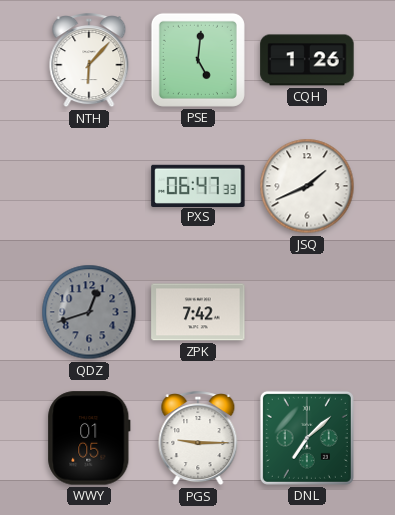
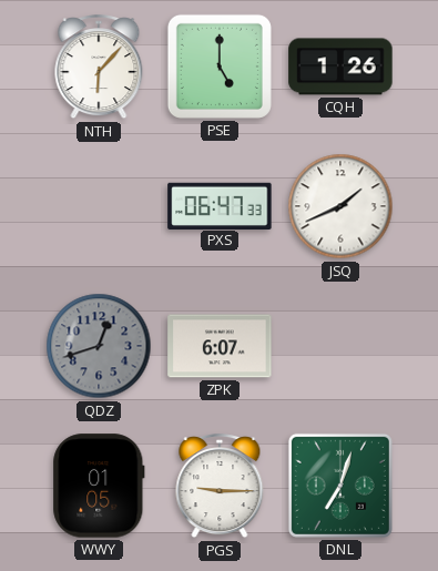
PSE: 5:01 -> 5:00 (220, 67)
ZPK: 7:42 -> 6:07 (220, 346)
DNL: 7:08 -> 7:03 (340, 486)
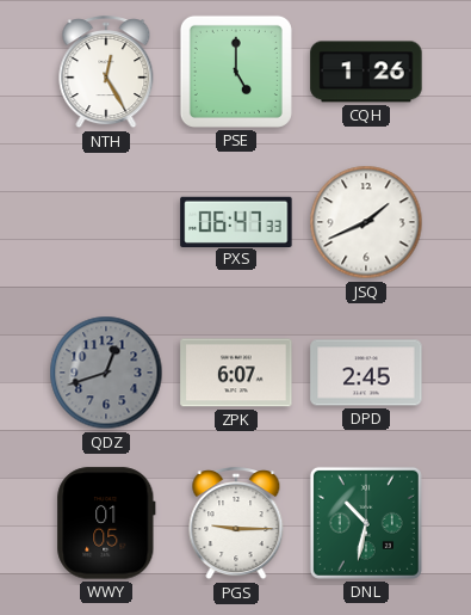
NTH: 6:07 -> 12:25 (106, 73)
DPD: none -> 2:45 (366, 373)
DNL: 7:03 -> 10:32 (366, 523)
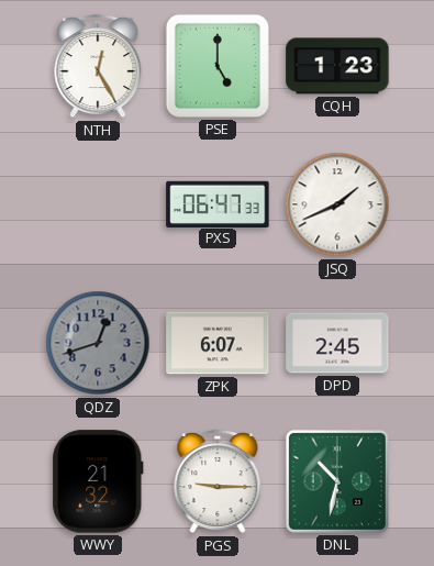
CQH: 1:26 -> 1:23 (337, 66)
WWY: 01:05 -> 21:32 (98, 481)
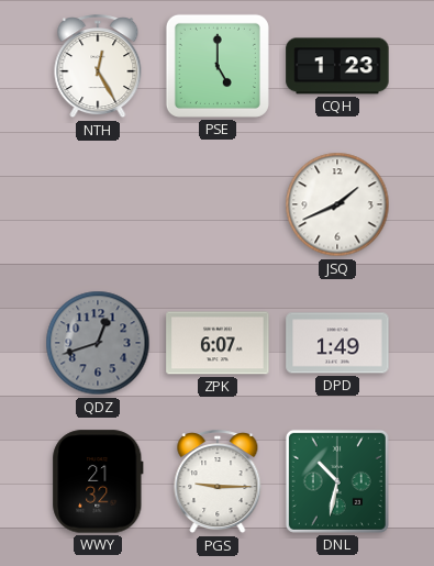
PXS: 06:47 -> none (218, 203)
DPD: 2:45 -> 1:49 (337, 343)
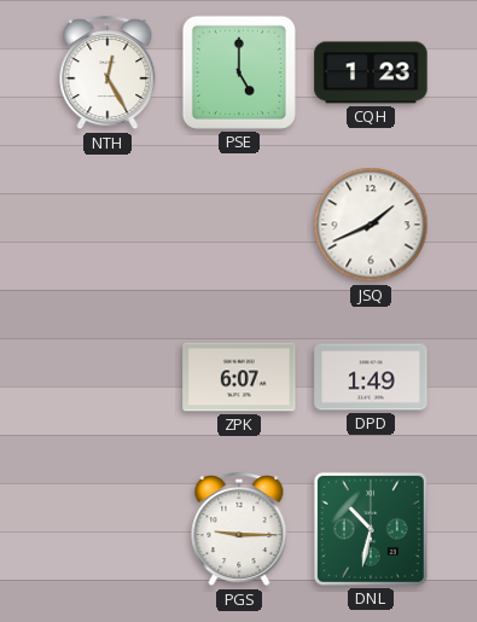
QDZ: 12:42 -> none (98, 343)
WWY: 21:32 -> none (98, 481)
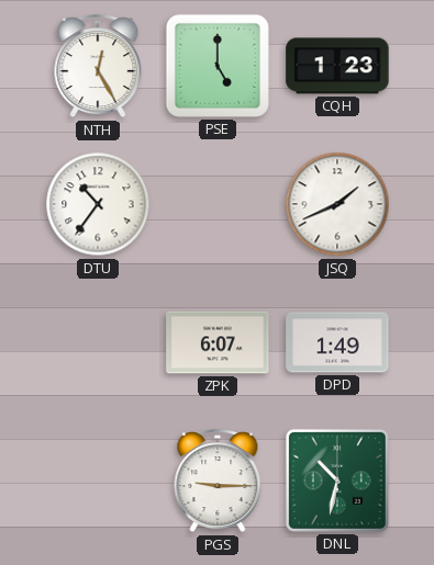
DTU: none -> 10:36 (98, 204)
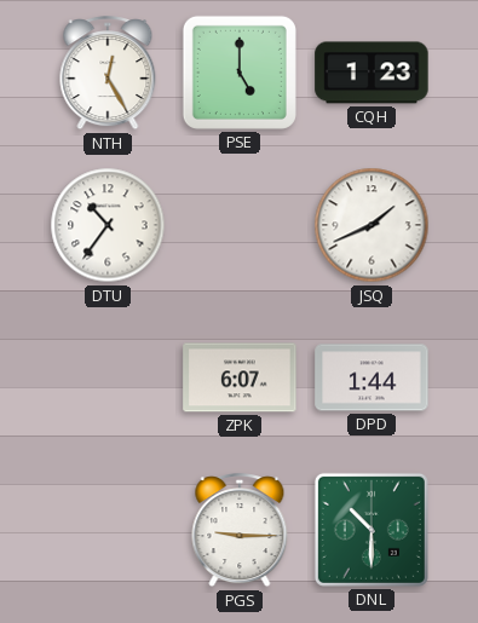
DPD: 1:49 -> 1:44 (372, 377)
DNL: 10:32 -> 10:30 (372, 530)
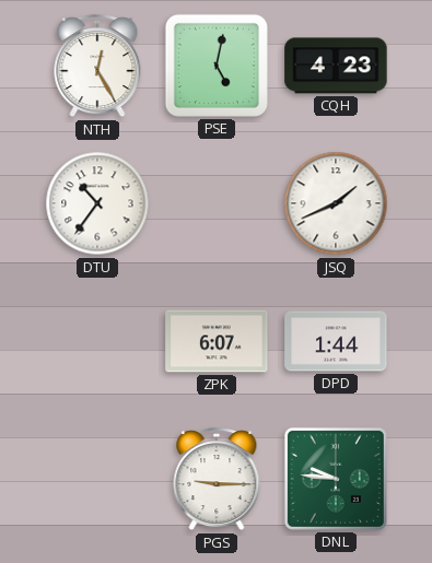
PSE: 5:00 -> 5:02 (217, 66)
CQH: 1:23 -> 4:23 (336, 66)
DNL: 10:30 -> 9:46 (336, 479)
